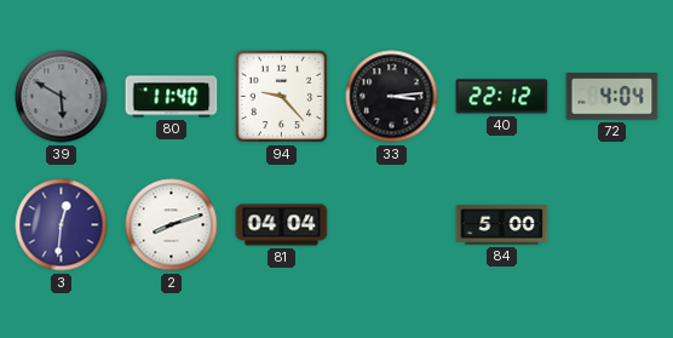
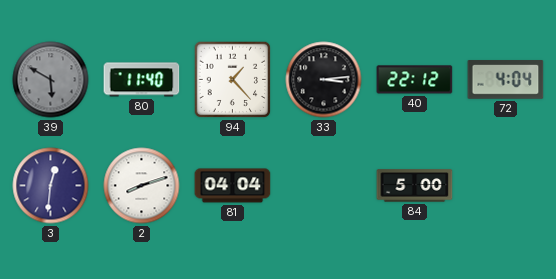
94: 9:23 -> 1:23 (233, 80)
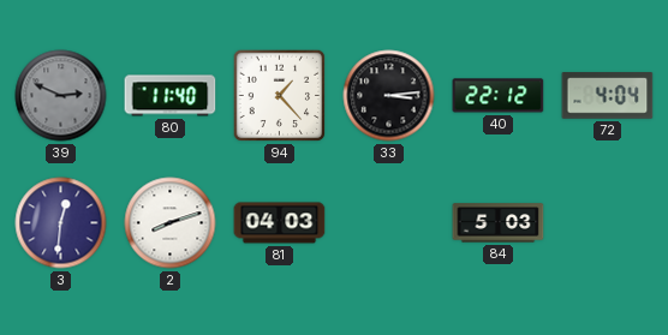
39: 5:50 -> 2:49 (61, 96)
81: 04:04 -> 04:03 (280, 223)
84: 5:00 -> 5:03 (499, 223)
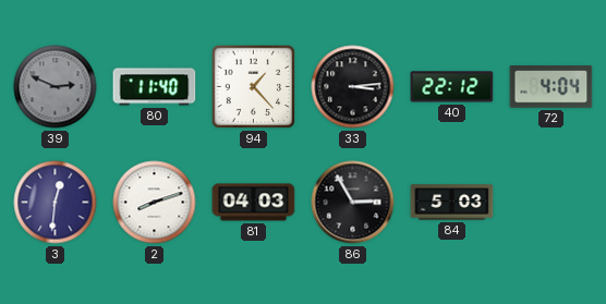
86: none -> 2:55 (353, 203)
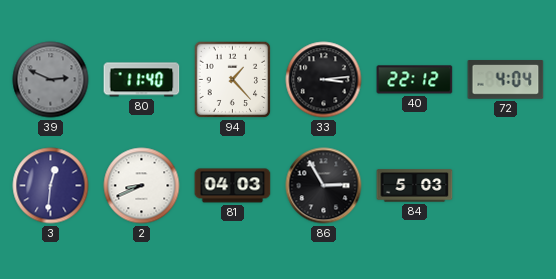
2: 8:12 -> 8:41 (142, 186)
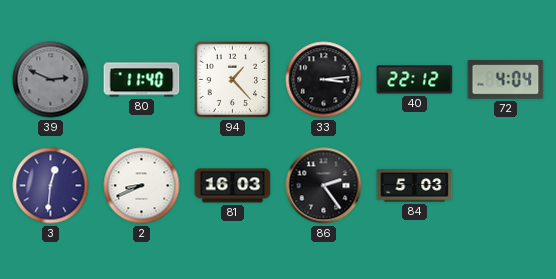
81: 04:03 -> 16:03 (233, 186)
86: 2:55 -> 2:24 (324, 186)
